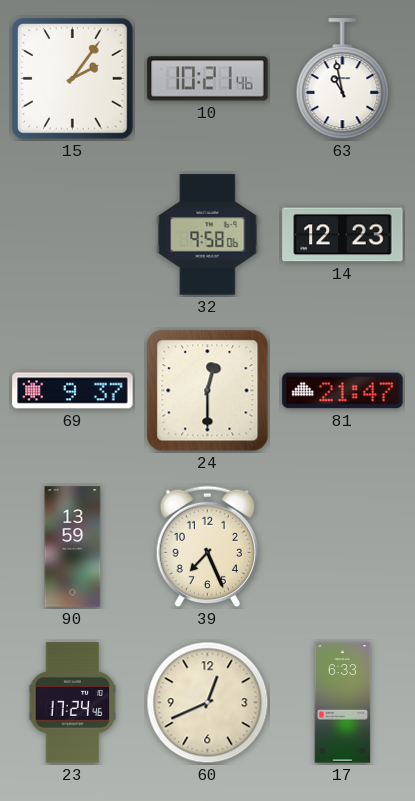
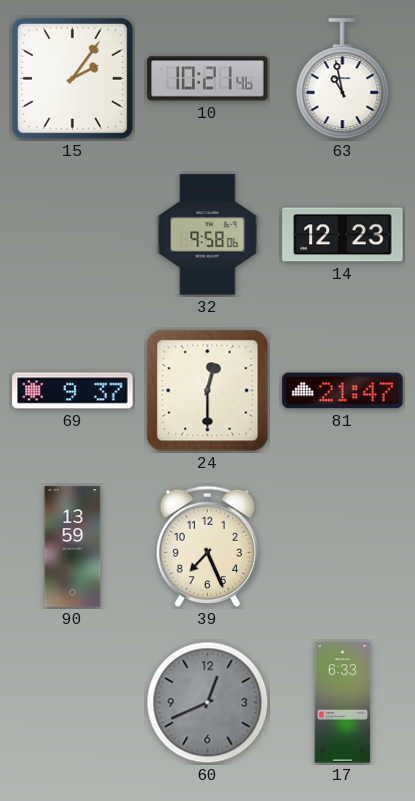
23: 17:24 -> none (73, 703)
60 dial: cream -> grey (208, 703)
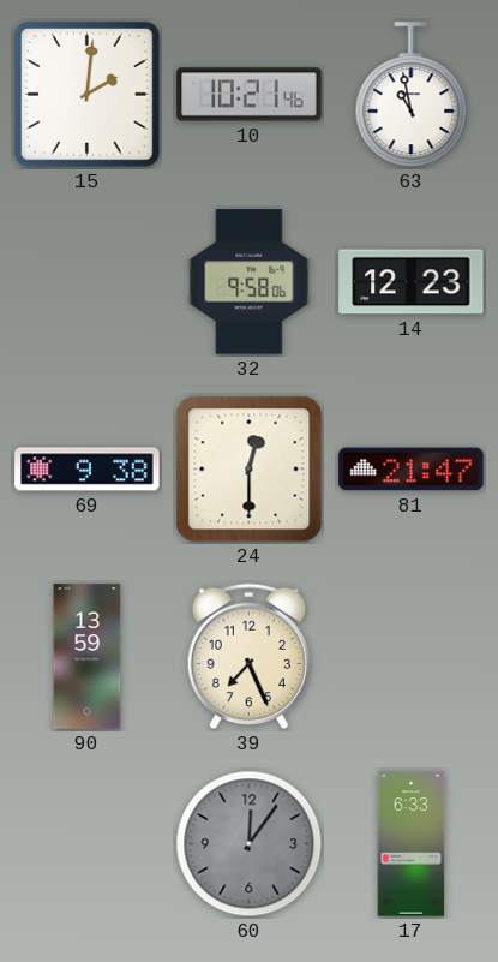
15: 2:06 -> 2:01 (86, 94)
69: 9:37 -> 9:38 (88, 470)
60: 12:41 -> 12:06 (250, 844)
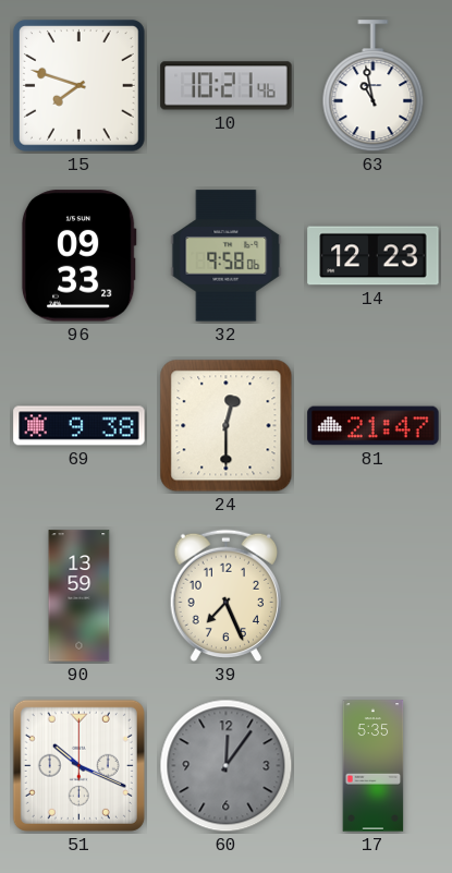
15: 2:01 -> 7:48 (78, 85)
96: none -> 09:33 (78, 256)
51: none -> 10:19 (78, 765)
17: 6:33 -> 5:35 (374, 766)
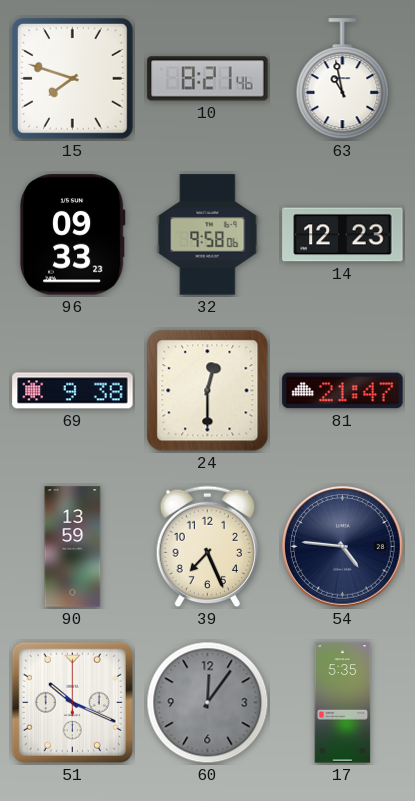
10: 10:21 -> 8:21 (208, 79)
54: none -> 4:46 (343, 547)
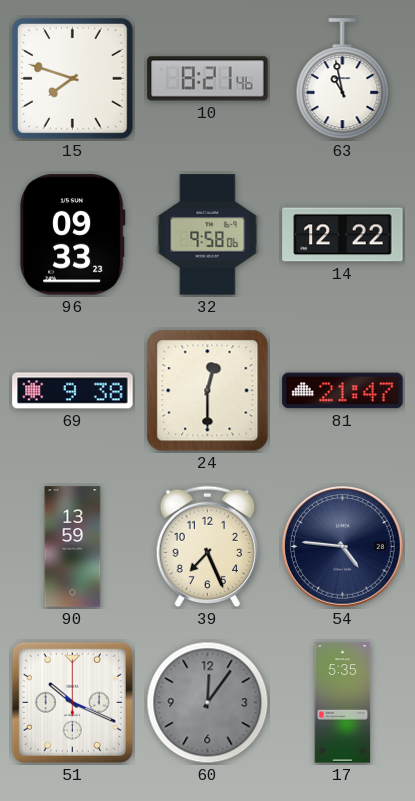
14: 12:23 -> 12:22 (343, 235)
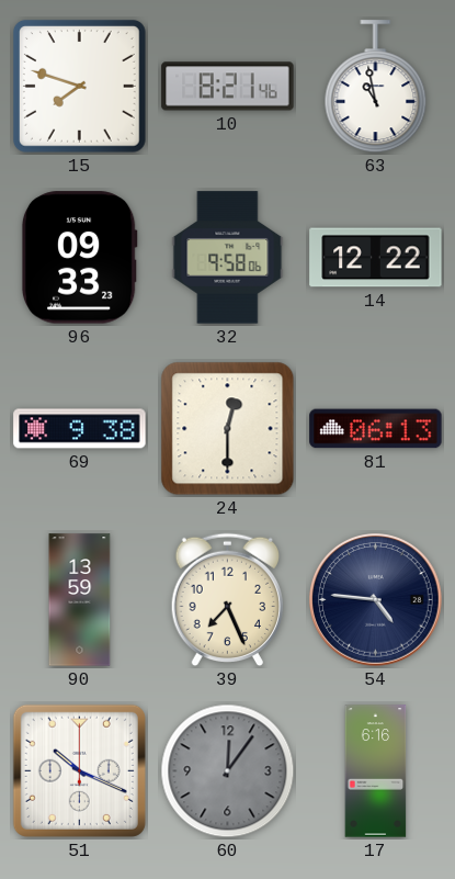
81: 21:47 -> 06:13 (376, 429)
17: 5:35 -> 6:16 (376, 771)
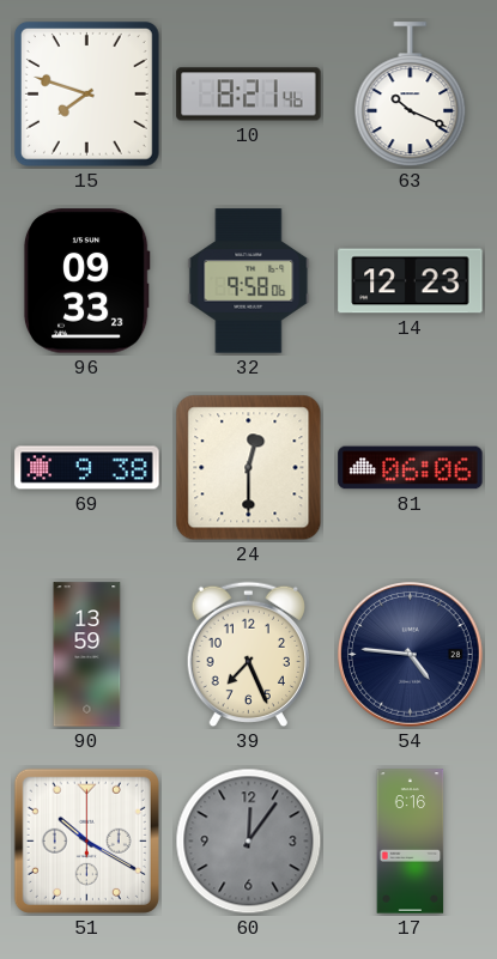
63: 10:58 -> 10:19 (411, 95)
14: 12:22 -> 12:23 (411, 281)
81: 06:13 -> 06:06 (411, 468)
51: 10:19 -> 10:20 (86, 840)
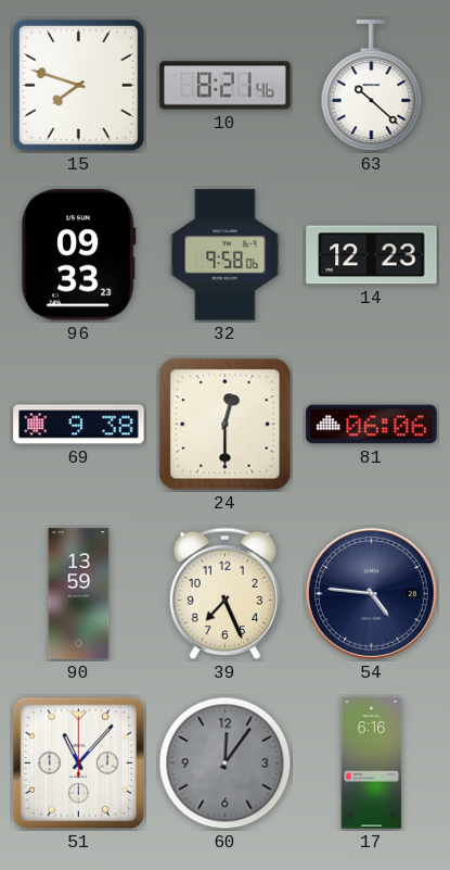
63: 10:19 -> 10:22 (372, 86)
51: 10:20 -> 11:07 (78, 762)
